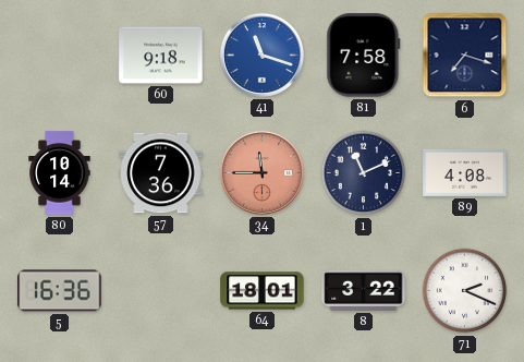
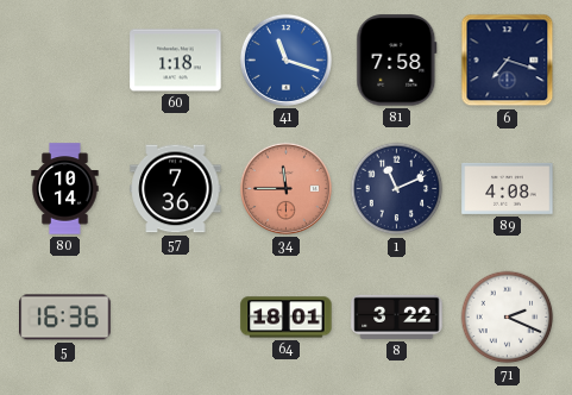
60: 9:18 -> 1:18 (176, 61)
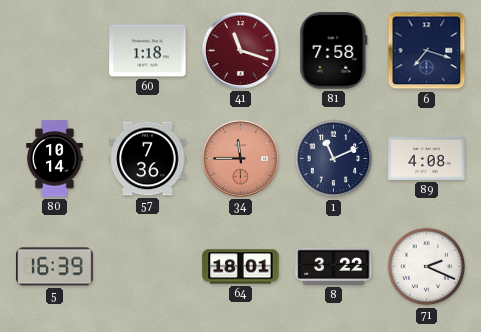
41 dial: blue -> burgundy (240, 50)
5: 16:36 -> 16:39 (55, 267)
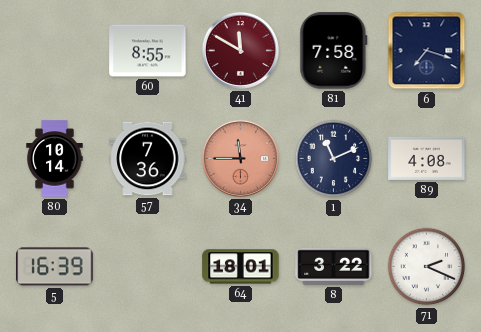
60: 1:18 -> 8:55 (148, 51)
41: 11:18 -> 11:50 (240, 50)
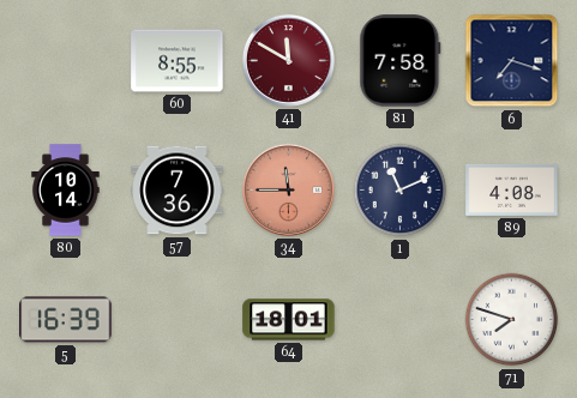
8: 3:22 -> none (334, 266)
71: 2:19 -> 7:48 (512, 320)
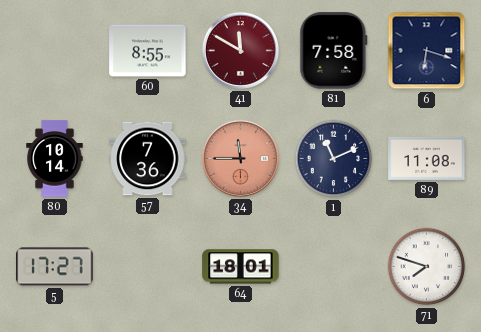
6: 7:18 -> 6:18 (427, 51)
89: 4:08 -> 11:08 (427, 158)
5: 16:39 -> 17:27 (55, 267)
